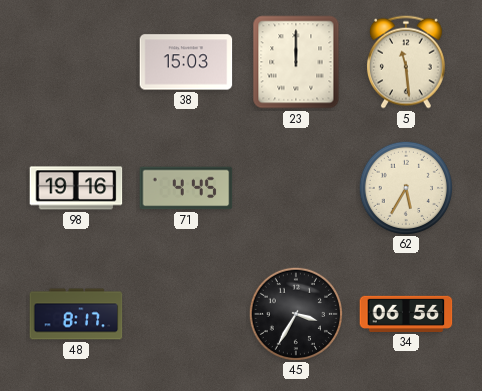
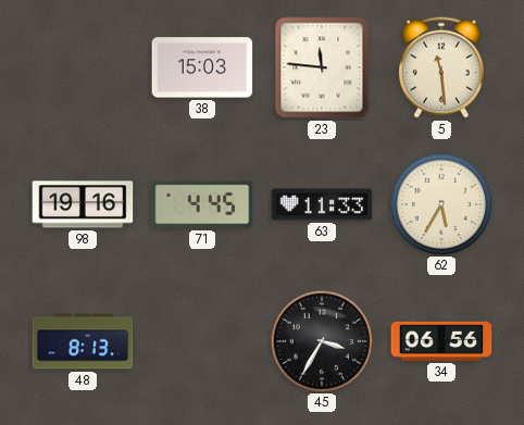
23: 12:00 -> 11:46 (322, 67)
63: none -> 11:33 (322, 204)
48: 8:17 -> 8:13 (83, 341)
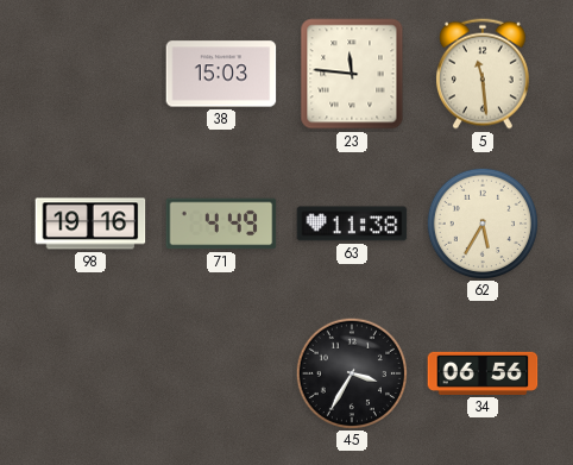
71: 4:45 -> 4:49 (221, 224)
63: 11:33 -> 11:38 (352, 224)
48: 8:13 -> none (83, 341)
